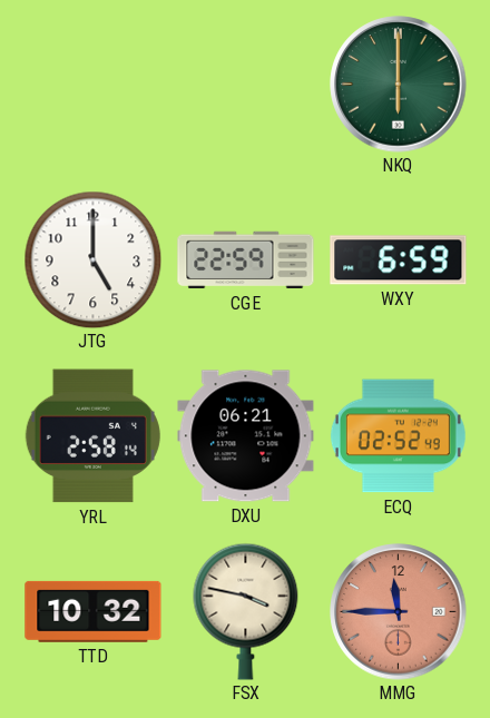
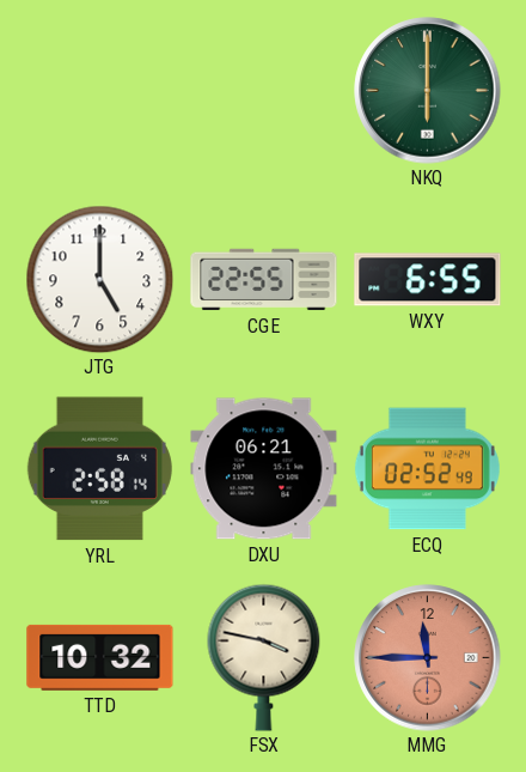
CGE: 22:59 -> 22:55 (264, 280)
WXY: 6:59 -> 6:55 (428, 280)
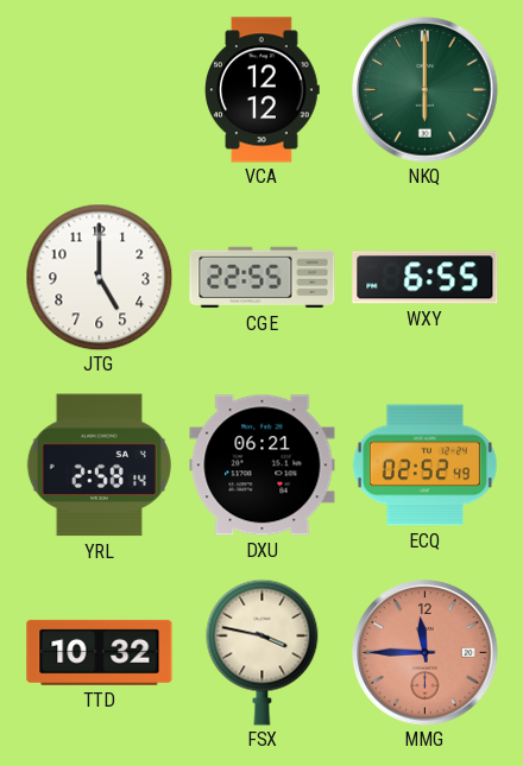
VCA: none -> 12:12 (263, 90)
